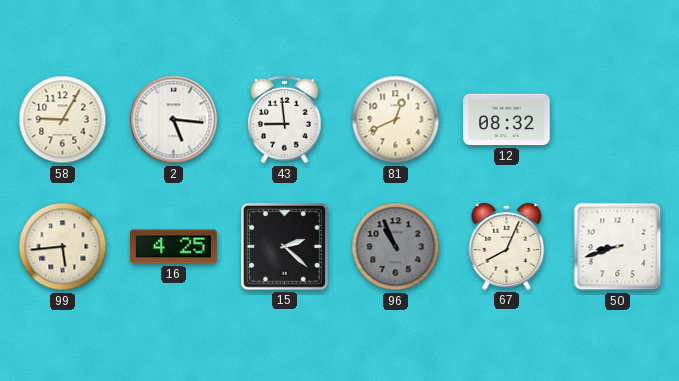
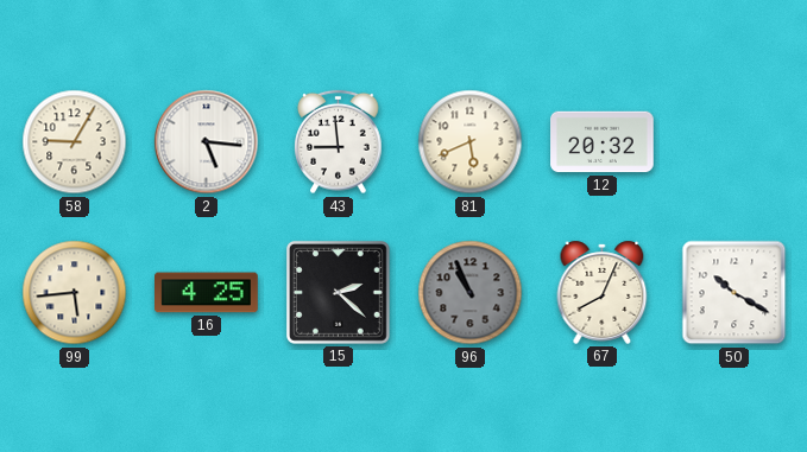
81: 12:41 -> 5:41 (471, 142)
12: 08:32 -> 20:32 (603, 142)
50: 8:42 -> 10:20 (735, 293)
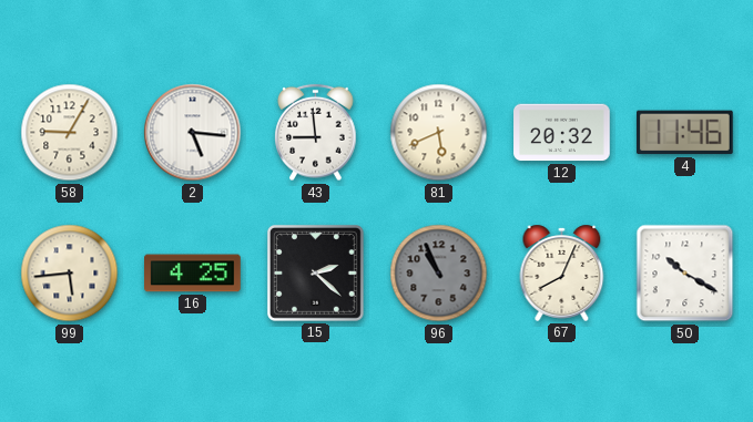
4: none -> 11:46 (684, 133)
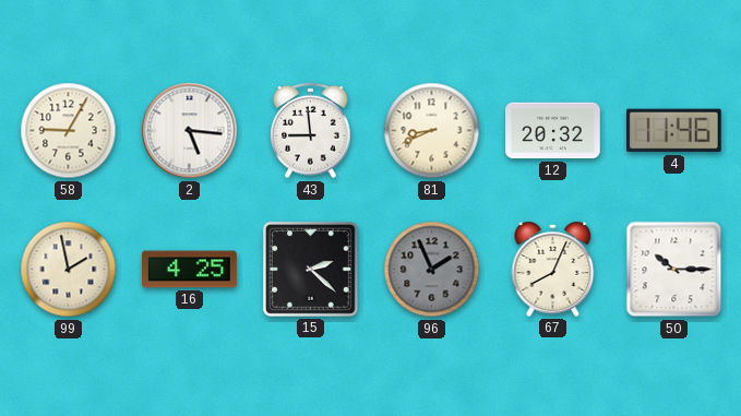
81: 5:41 -> 8:41 (432, 131)
99: 5:44 -> 1:58 (69, 270)
96: 10:56 -> 1:56 (432, 270)
50: 10:20 -> 10:15 (674, 270)
